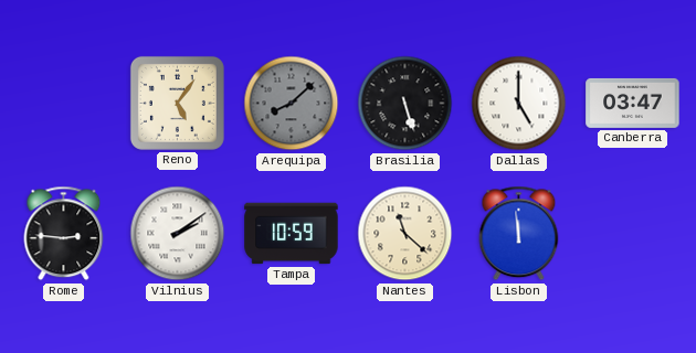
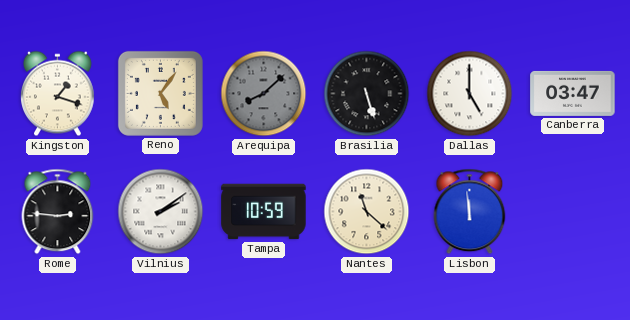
Kingston: none -> 1:18 (58, 94)
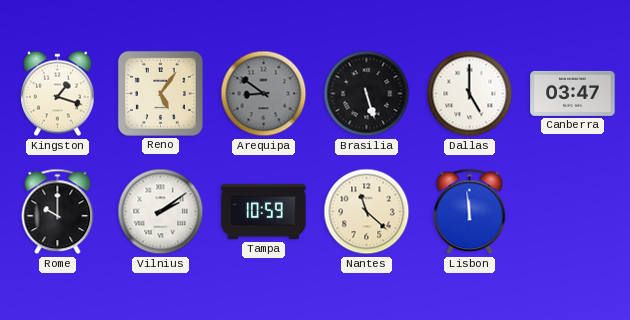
Arequipa: 8:08 -> 8:51 (264, 94)
Rome: 2:46 -> 10:00 (58, 212)
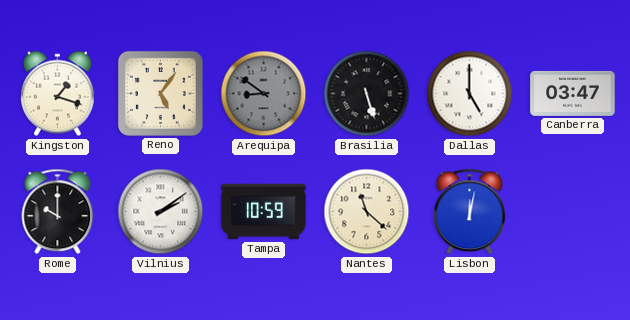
Lisbon: 11:59 -> 12:02 (470, 212)
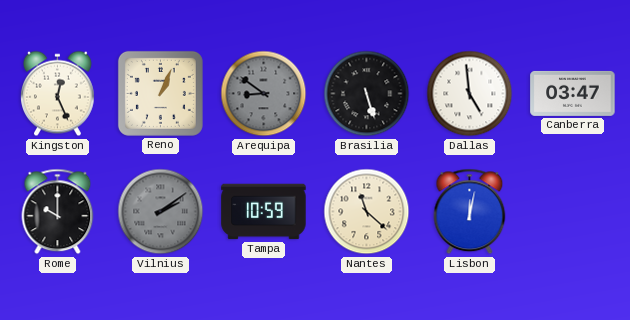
Kingston: 1:18 -> 12:26 (58, 94)
Reno: 5:06 -> 1:04 (160, 93)
Dallas: 5:00 -> 4:59 (470, 94)
Vilnius dial: white -> grey (161, 212)
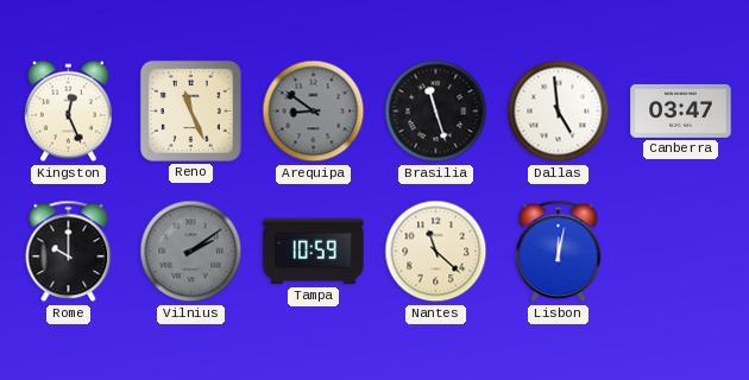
Reno: 1:04 -> 11:26 (190, 110)
Brasilia: 5:27 -> 11:27 (436, 112)
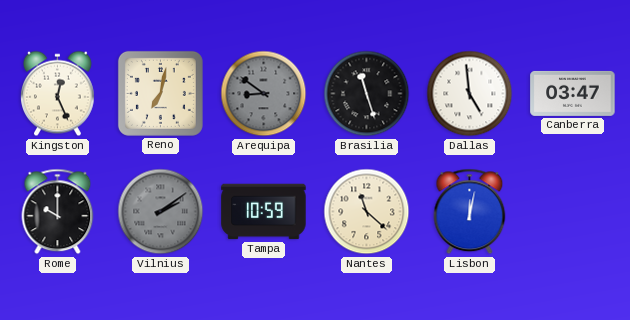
Reno: 11:26 -> 7:02 (160, 93)
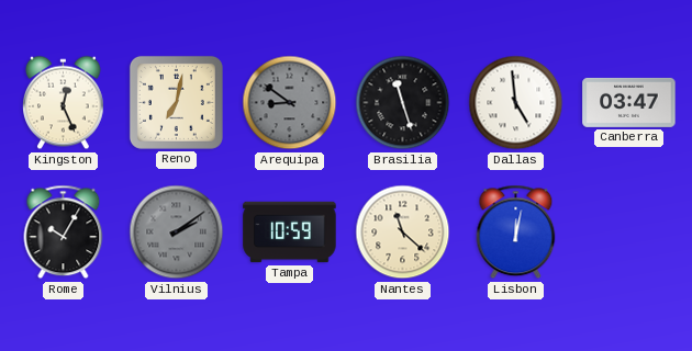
Rome: 10:00 -> 10:05 (64, 233)
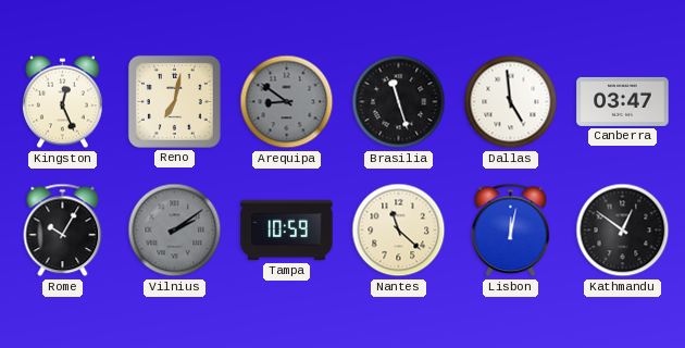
Kathmandu: none -> 12:51 (623, 231)
